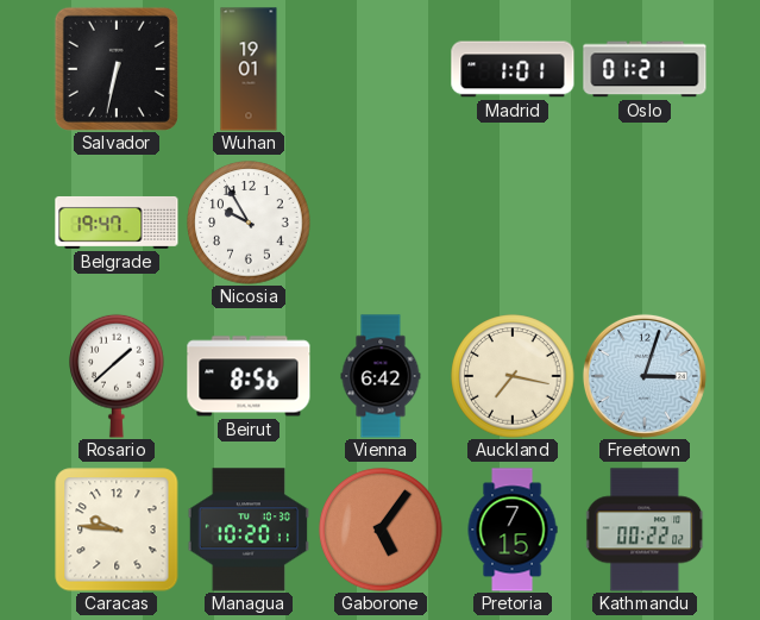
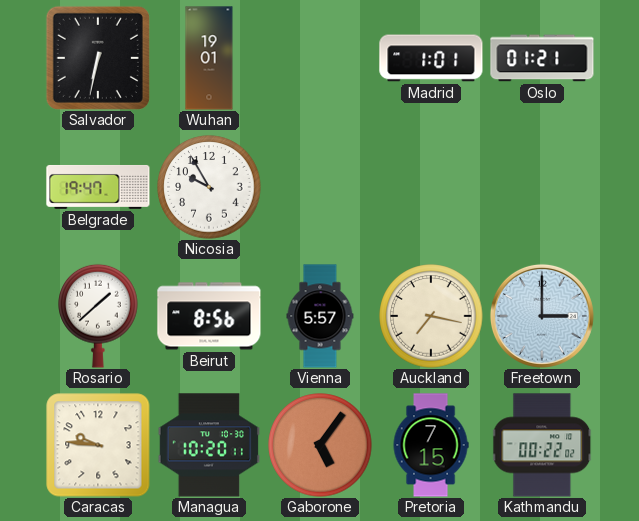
Vienna: 6:42 -> 5:57 (320, 316)
Freetown: 3:03 -> 3:00 (542, 316)
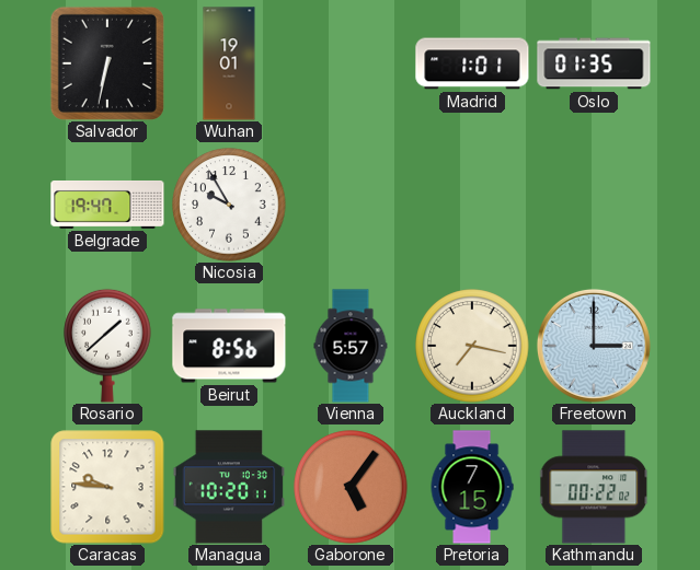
Oslo: 01:21 -> 01:35 (594, 63)
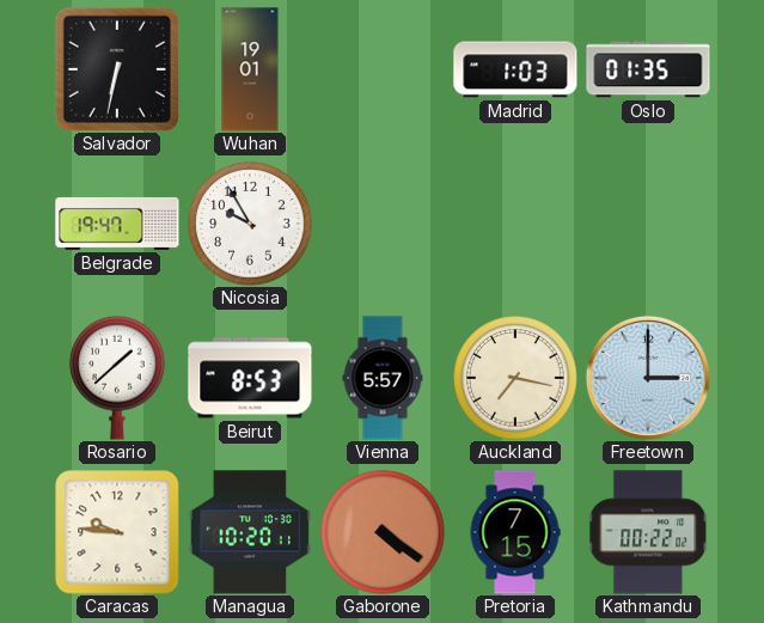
Madrid: 1:01 -> 1:03 (515, 69)
Beirut: 8:56 -> 8:53 (250, 378)
Gaborone: 5:06 -> 4:21 (383, 532)
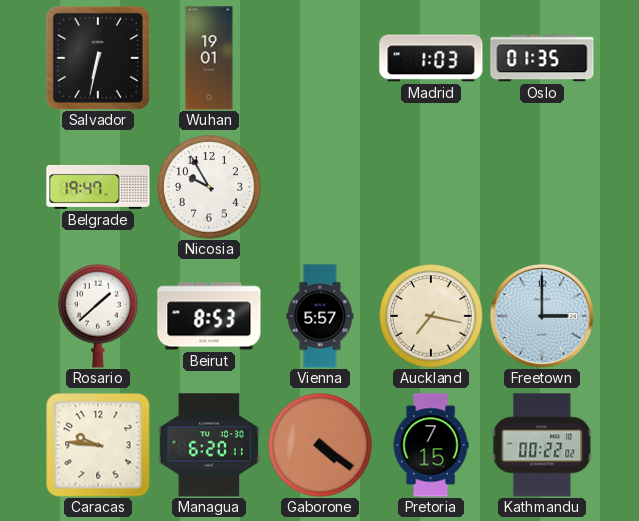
Managua: 10:20 -> 6:20 (209, 445)
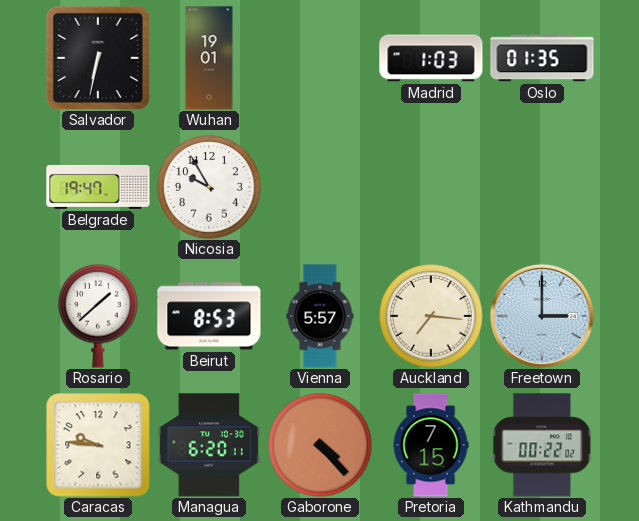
Auckland: 7:17 -> 7:16 (431, 316)
Gaborone: 4:21 -> 4:23 (320, 445)
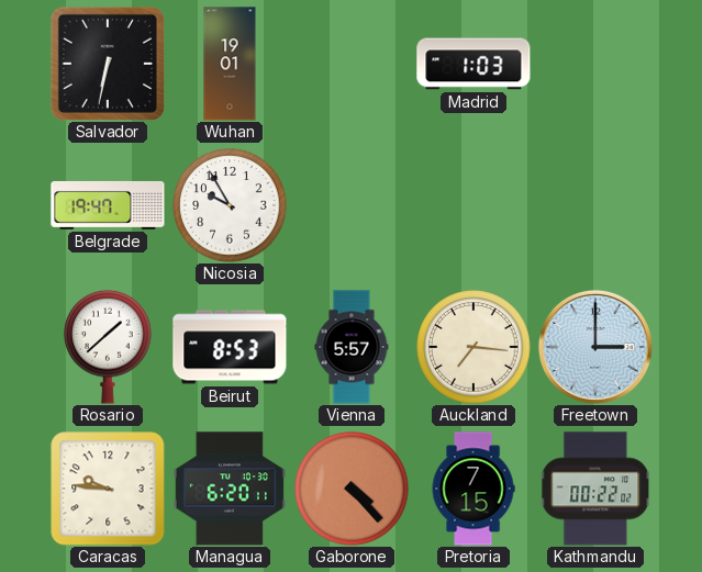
Oslo: 01:35 -> none (542, 58)
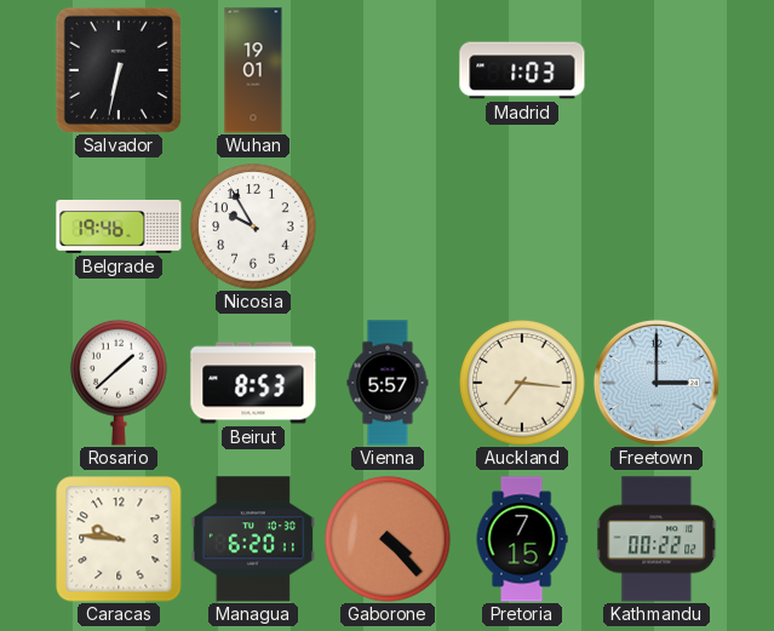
Belgrade: 19:47 -> 19:46 (119, 226)
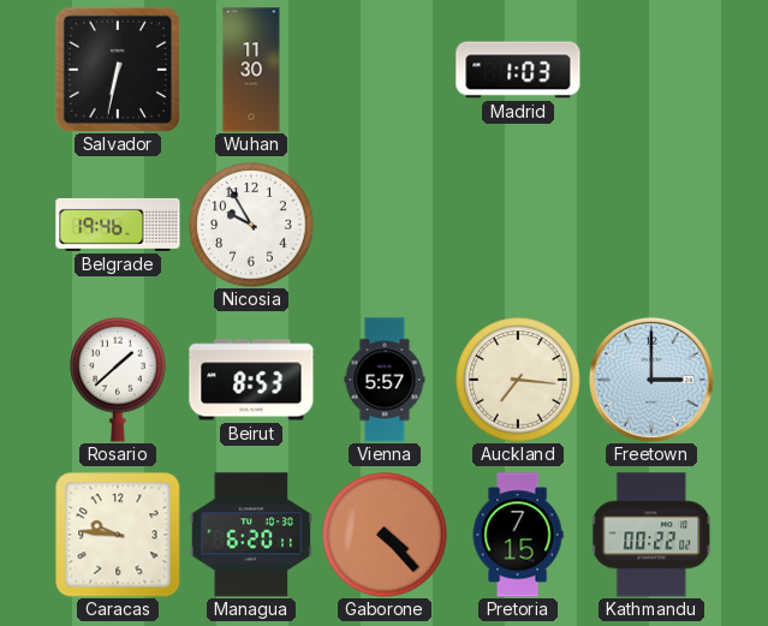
Wuhan: 19:01 -> 11:30 (251, 70)
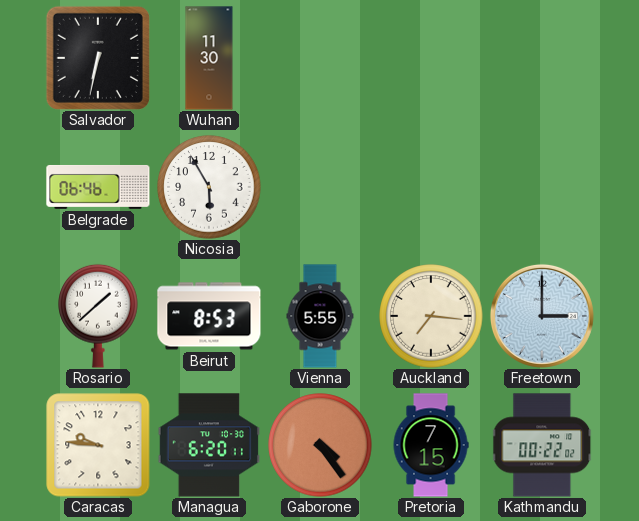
Madrid: 1:03 -> none (518, 70)
Belgrade: 19:46 -> 06:46 (98, 187)
Nicosia: 9:55 -> 5:55 (209, 187)
Vienna: 5:57 -> 5:55 (320, 316)
Gaborone: 4:23 -> 4:24 (320, 445)
